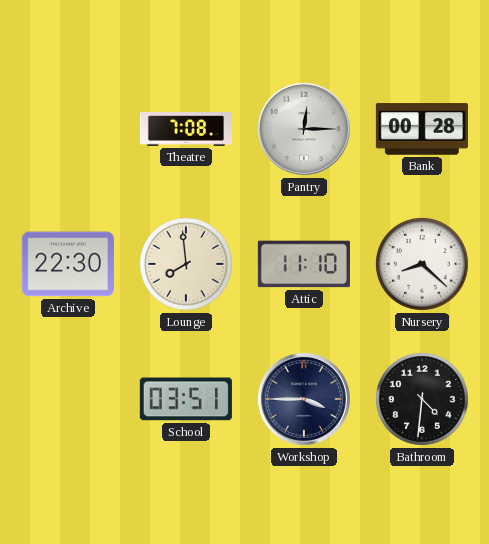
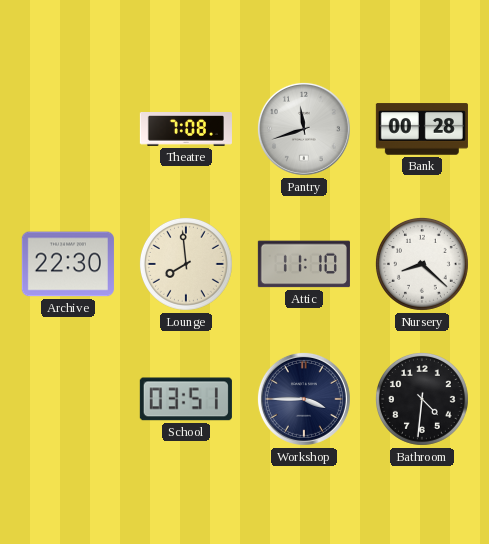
Pantry: 12:15 -> 11:42 (304, 129)
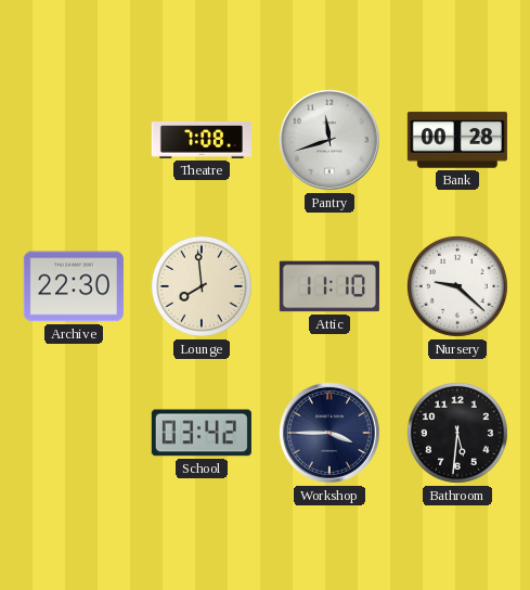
Nursery: 8:22 -> 9:22 (457, 286)
School: 03:51 -> 03:42 (202, 433)
Bathroom: 4:31 -> 5:31 (457, 433)
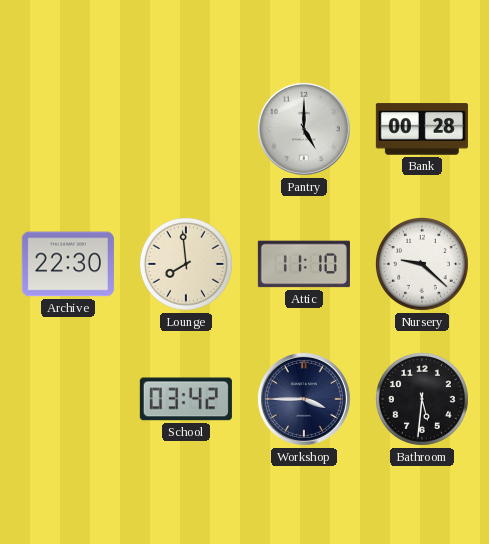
Theatre: 7:08 -> none (202, 140)
Pantry: 11:42 -> 5:00 (304, 129)
